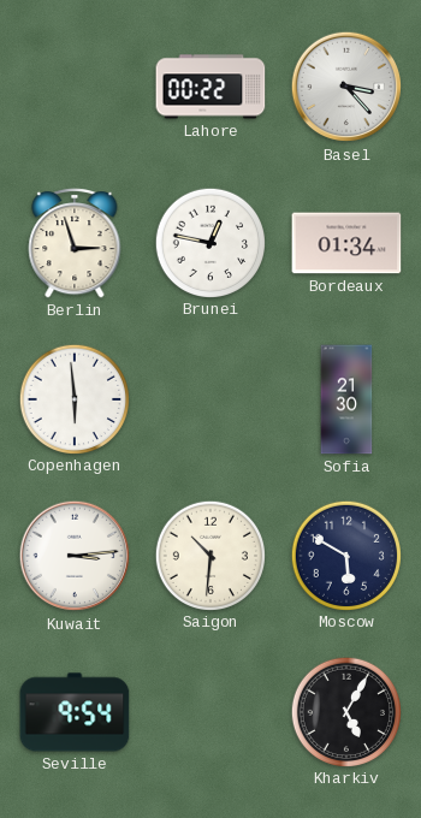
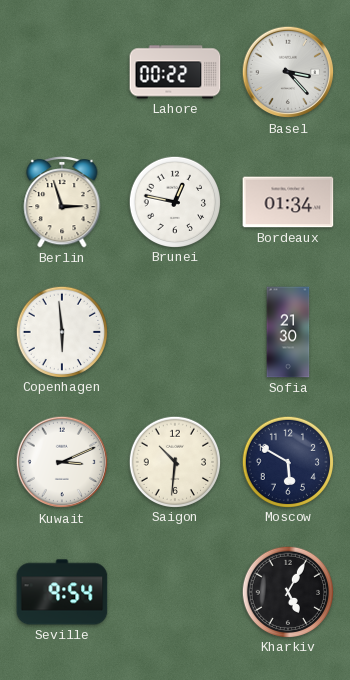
Kuwait: 3:14 -> 3:11 (62, 462)
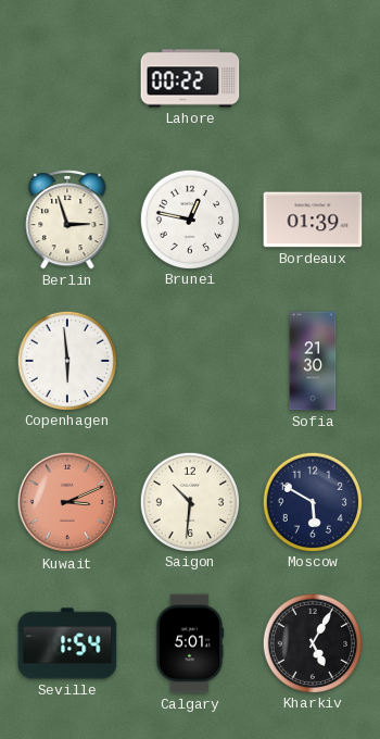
Basel: 3:23 -> none (288, 72)
Bordeaux: 01:34 -> 01:39 (313, 220)
Kuwait dial: white -> salmon (67, 502)
Seville: 9:54 -> 1:54 (67, 643)
Calgary: none -> 5:01 (190, 643)
